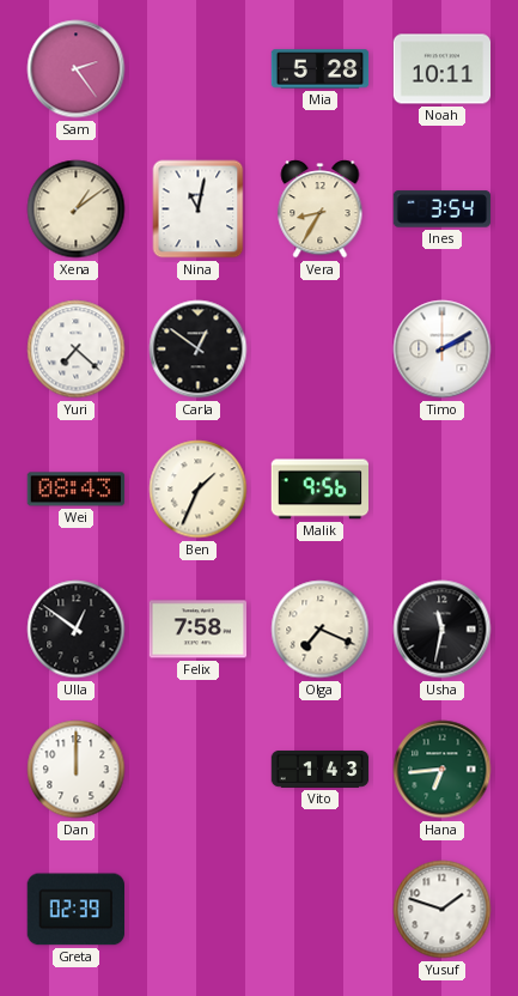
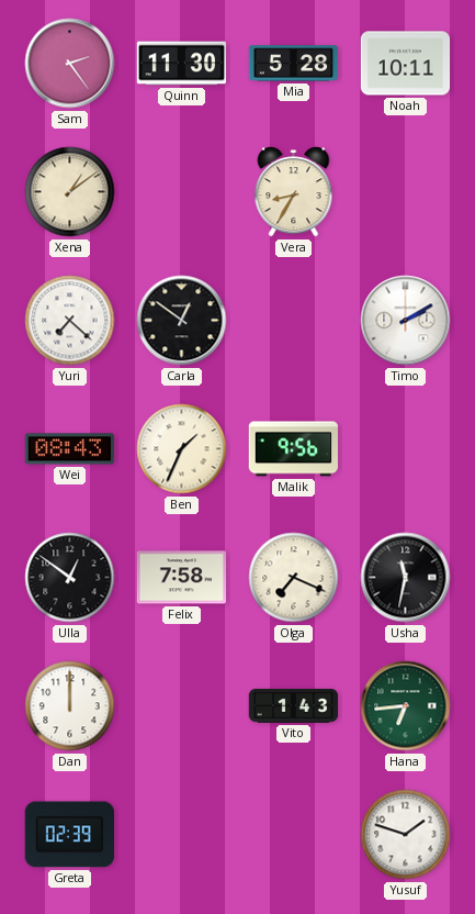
Quinn: none -> 11:30 (182, 64)
Nina: 11:02 -> none (199, 209)
Ines: 3:54 -> none (443, 209)
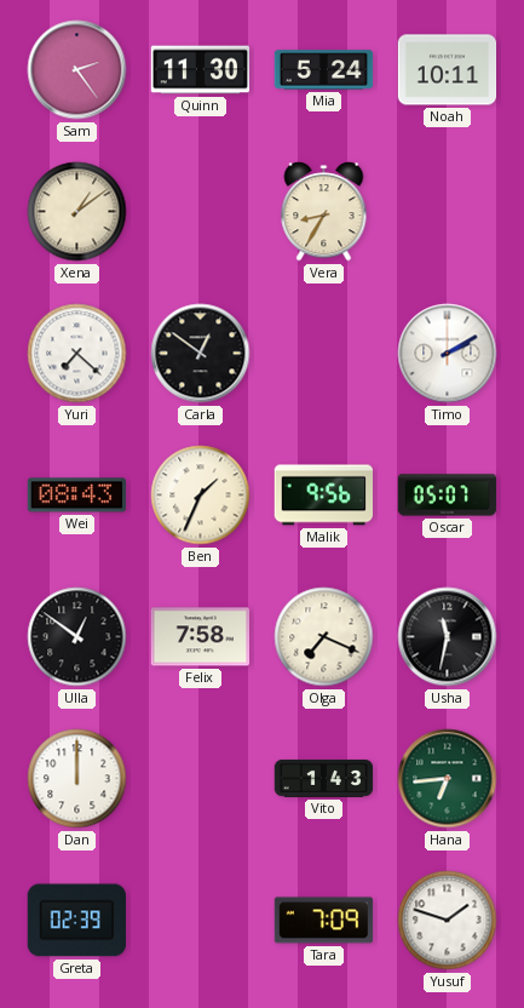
Mia: 5:28 -> 5:24 (324, 70)
Oscar: none -> 05:07 (448, 496)
Tara: none -> 7:09 (324, 921)
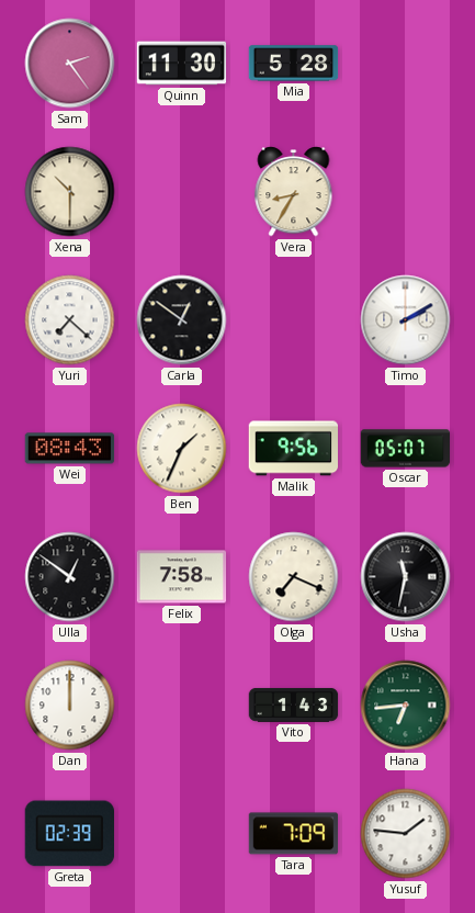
Mia: 5:24 -> 5:28 (294, 64)
Noah: 10:11 -> none (448, 70)
Xena: 1:09 -> 10:30 (70, 192)
Yusuf: 1:48 -> 1:46 (406, 834)
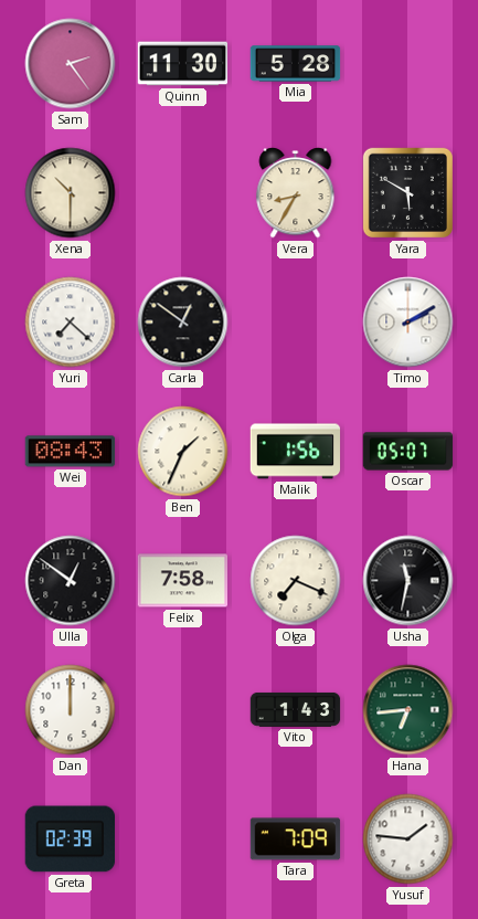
Yara: none -> 5:50 (407, 192)
Malik: 9:56 -> 1:56 (296, 452)
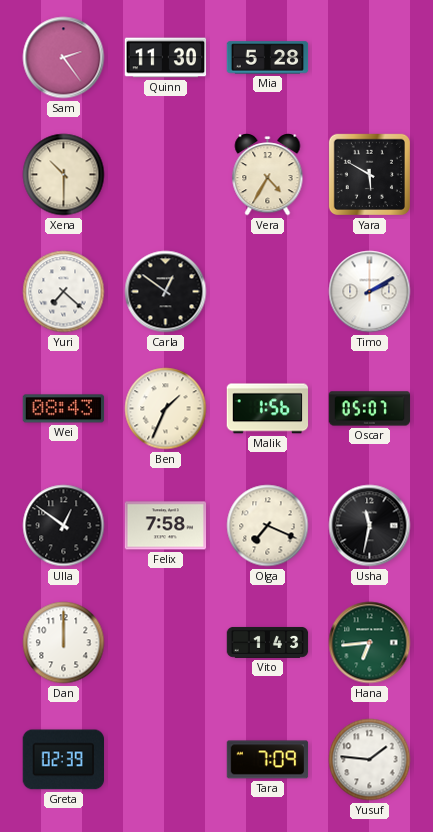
Vera: 8:35 -> 4:35 (268, 175)
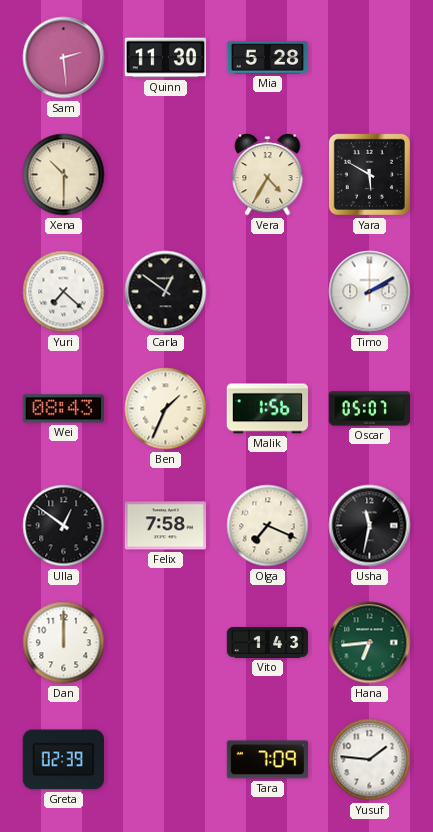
Sam: 2:24 -> 2:29 (64, 58)
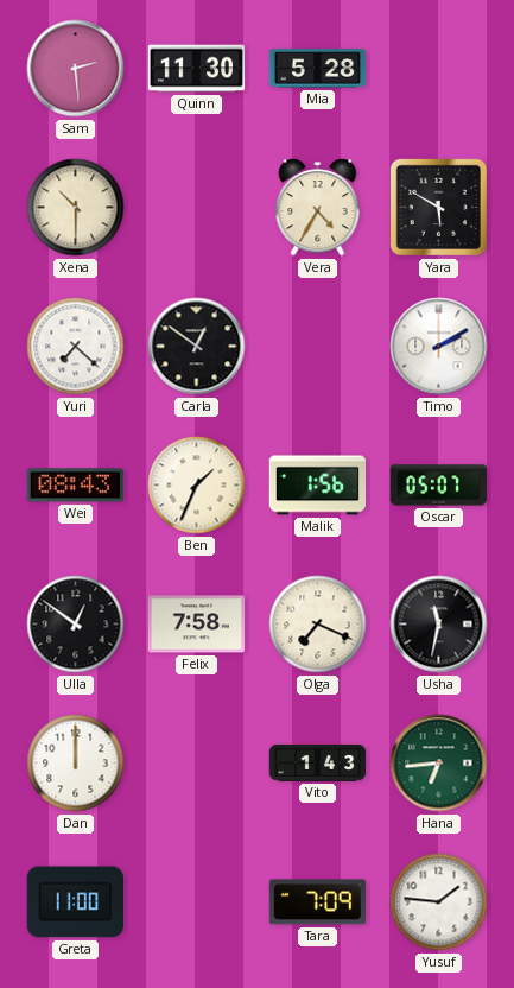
Greta: 02:39 -> 11:00 (75, 902)
